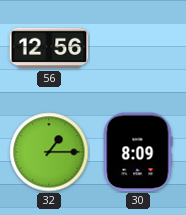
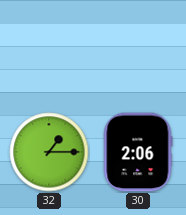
56: 12:56 -> none (49, 48)
30: 8:09 -> 2:06 (138, 152)
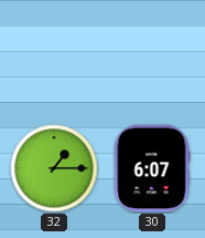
30: 2:06 -> 6:07 (152, 168)
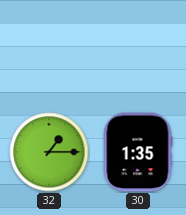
30: 6:07 -> 1:35 (138, 152)
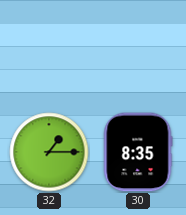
30: 1:35 -> 8:35 (138, 152)
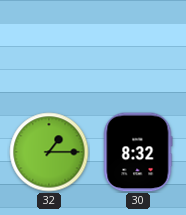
30: 8:35 -> 8:32 (138, 152)
